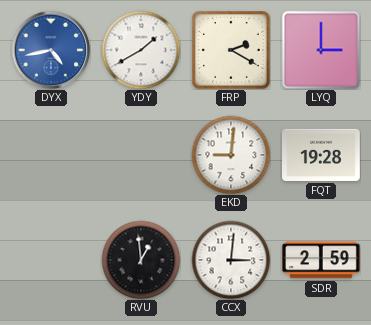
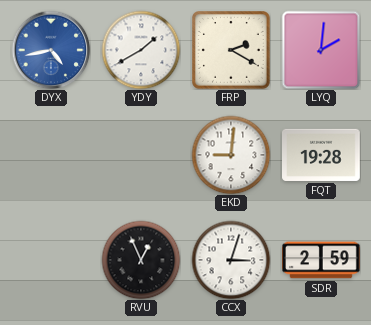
LYQ: 3:00 -> 2:01 (321, 50)
RVU: 12:59 -> 12:56 (141, 260)
CCX: 3:01 -> 3:03 (231, 260)
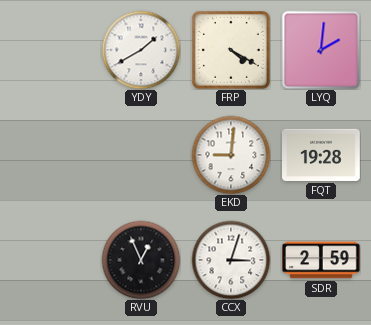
DYX: 4:43 -> none (51, 50)
FRP: 2:20 -> 4:20 (232, 51)
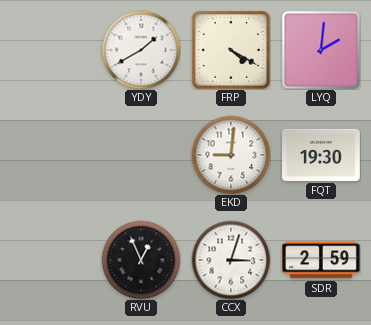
FQT: 19:28 -> 19:30 (322, 155)
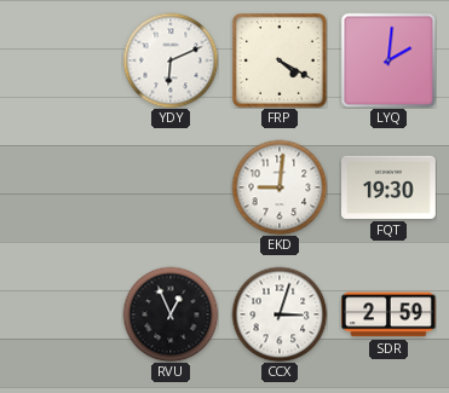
YDY: 1:40 -> 6:11 (171, 60)
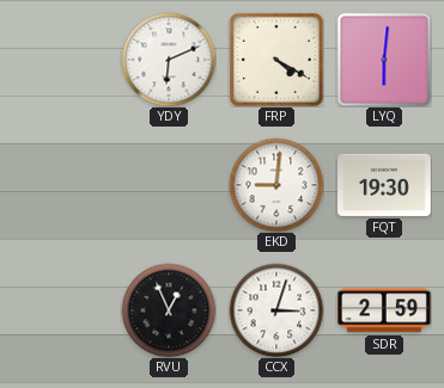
LYQ: 2:01 -> 6:01 (384, 60)
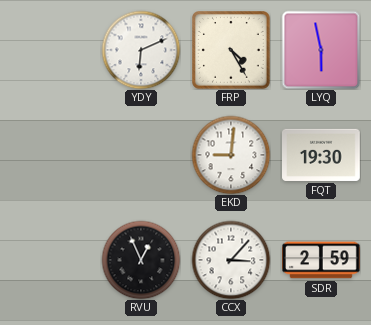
FRP: 4:20 -> 4:25 (232, 51)
LYQ: 6:01 -> 5:58 (321, 50)
CCX: 3:03 -> 3:07 (231, 260)
